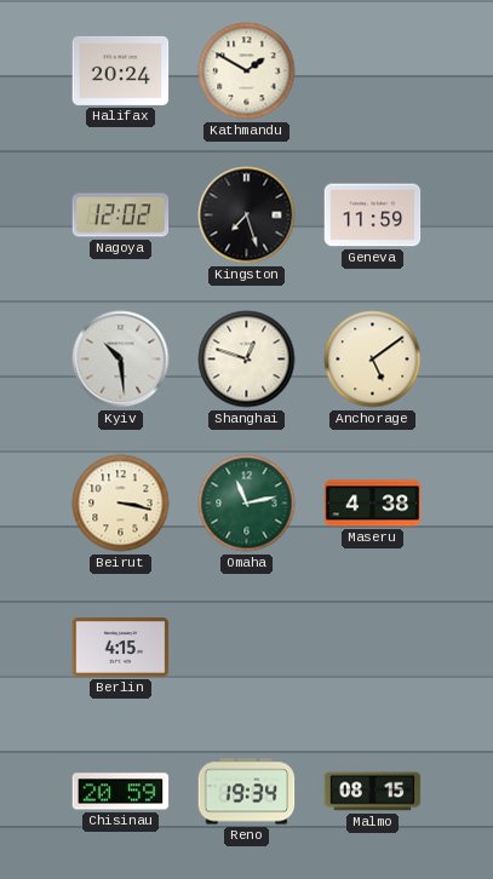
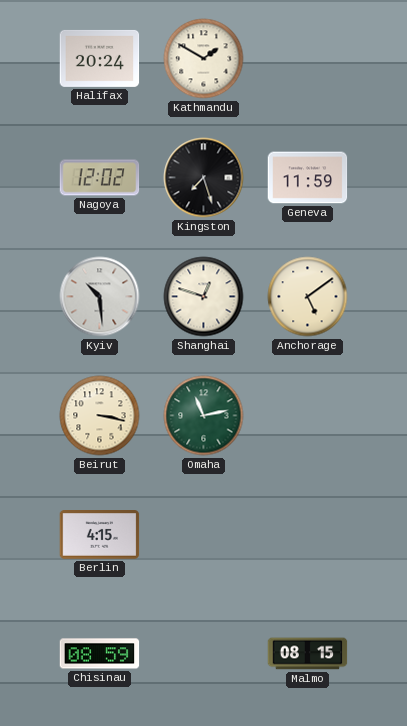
Maseru: 4:38 -> none (373, 504)
Chisinau: 20:59 -> 08:59 (100, 654)
Reno: 19:34 -> none (247, 792)
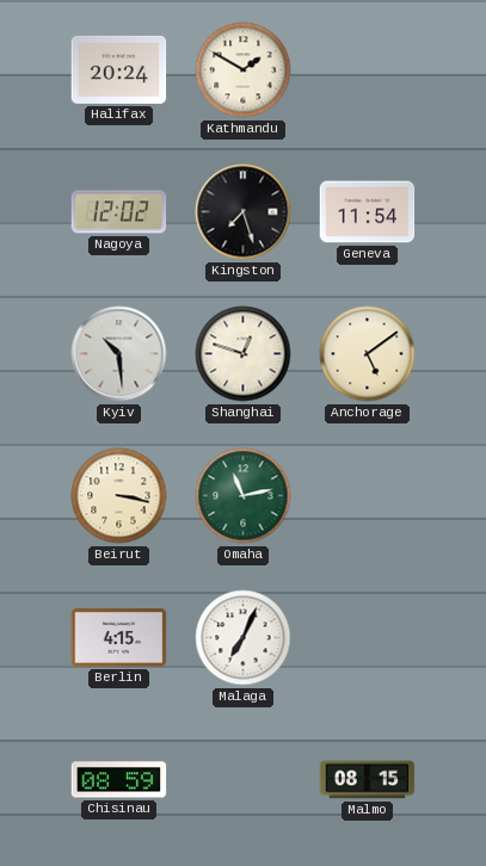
Geneva: 11:59 -> 11:54 (368, 212)
Malaga: none -> 7:04 (244, 638)
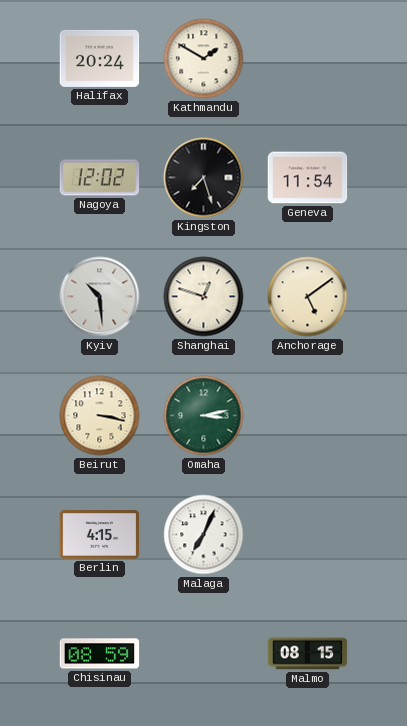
Omaha: 11:13 -> 3:13 (204, 416)
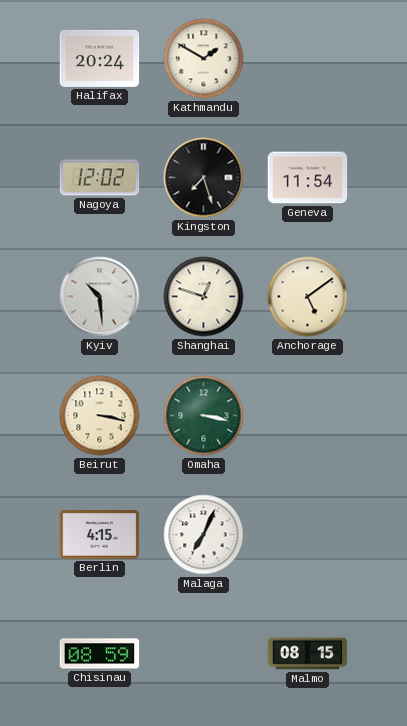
Omaha: 3:13 -> 3:17 (204, 416)
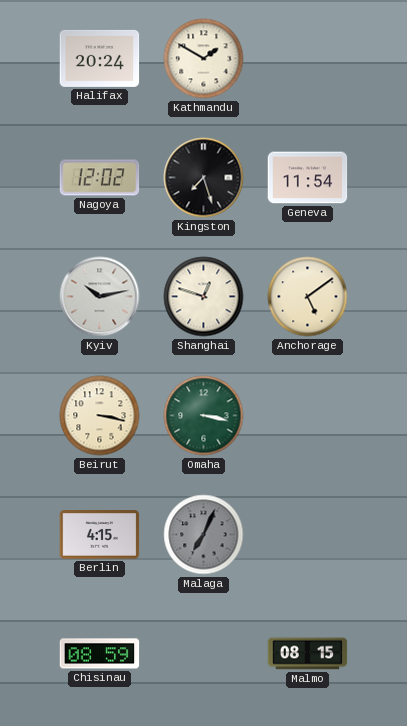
Kyiv: 10:29 -> 10:13 (100, 297)
Malaga dial: white -> grey (204, 535)
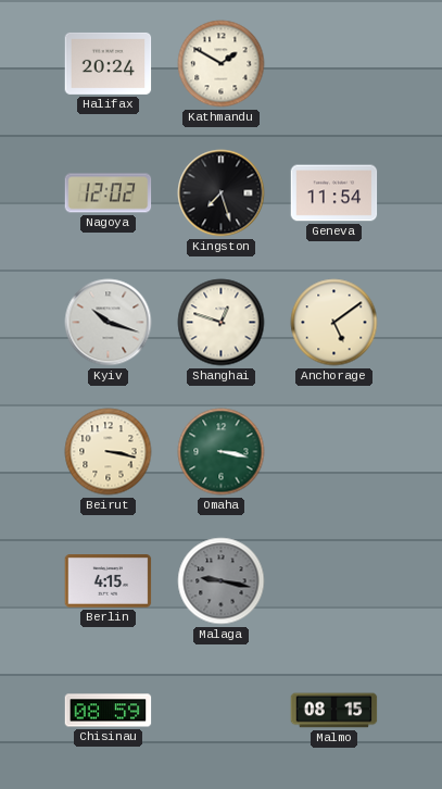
Kyiv: 10:13 -> 10:18 (109, 323)
Malaga: 7:04 -> 9:17 (222, 581)
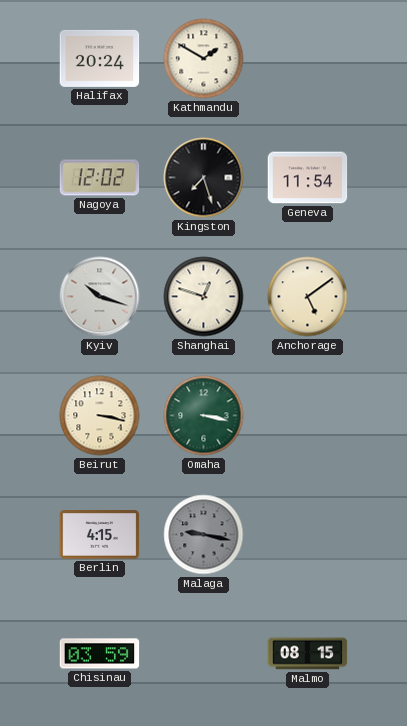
Chisinau: 08:59 -> 03:59 (100, 654)
